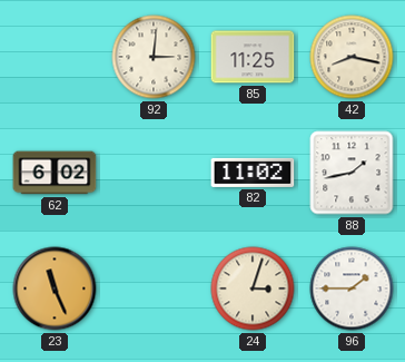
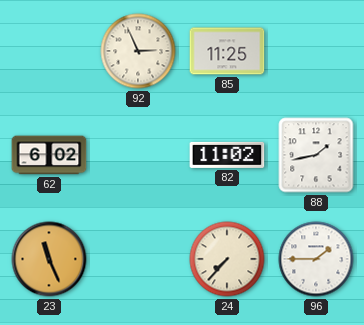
92: 3:01 -> 2:56 (138, 51)
42: 8:17 -> none (352, 57)
24: 3:03 -> 7:37 (227, 259)
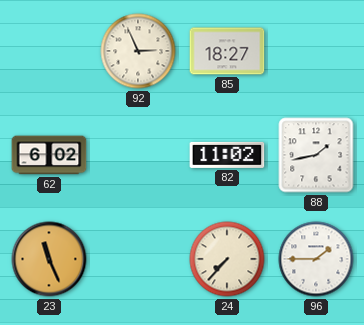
85: 11:25 -> 18:27 (227, 51)
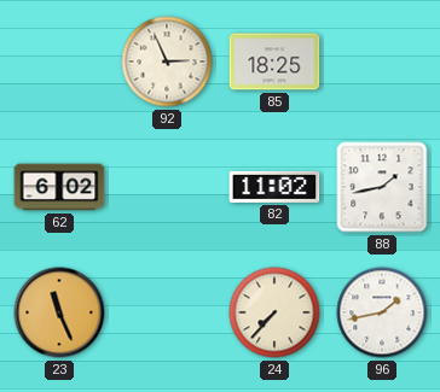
85: 18:27 -> 18:25 (274, 62)
96: 1:45 -> 1:43 (382, 312)
